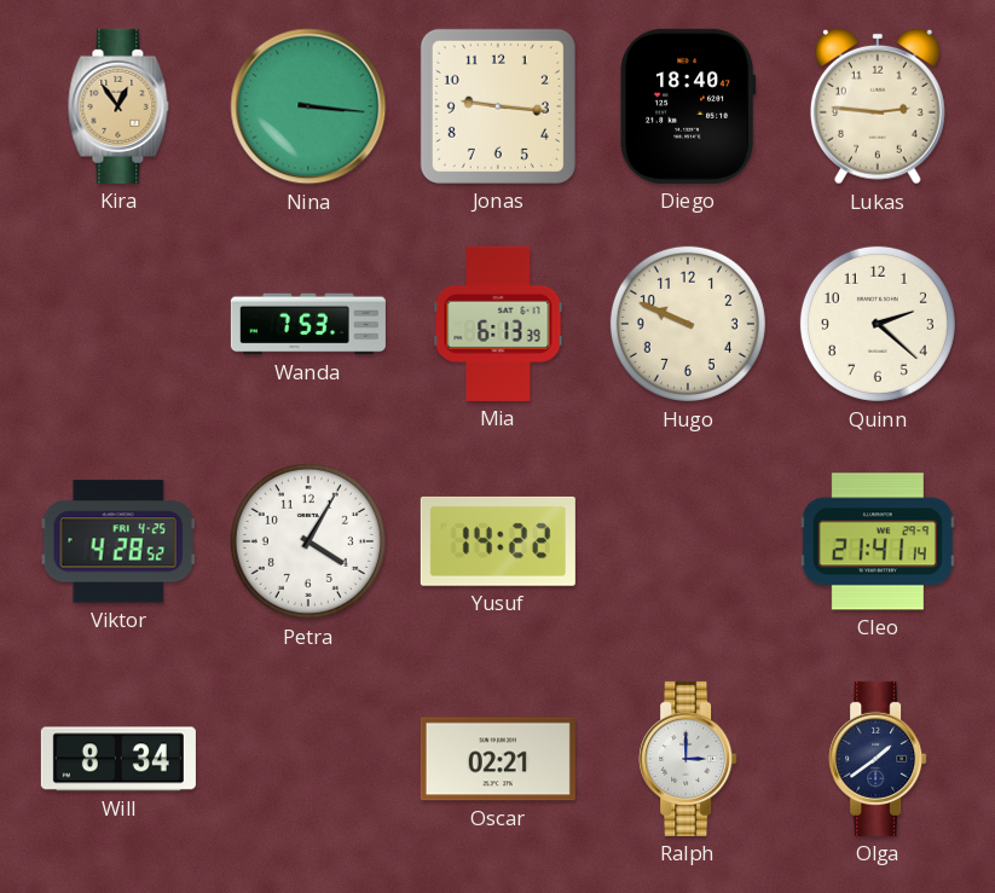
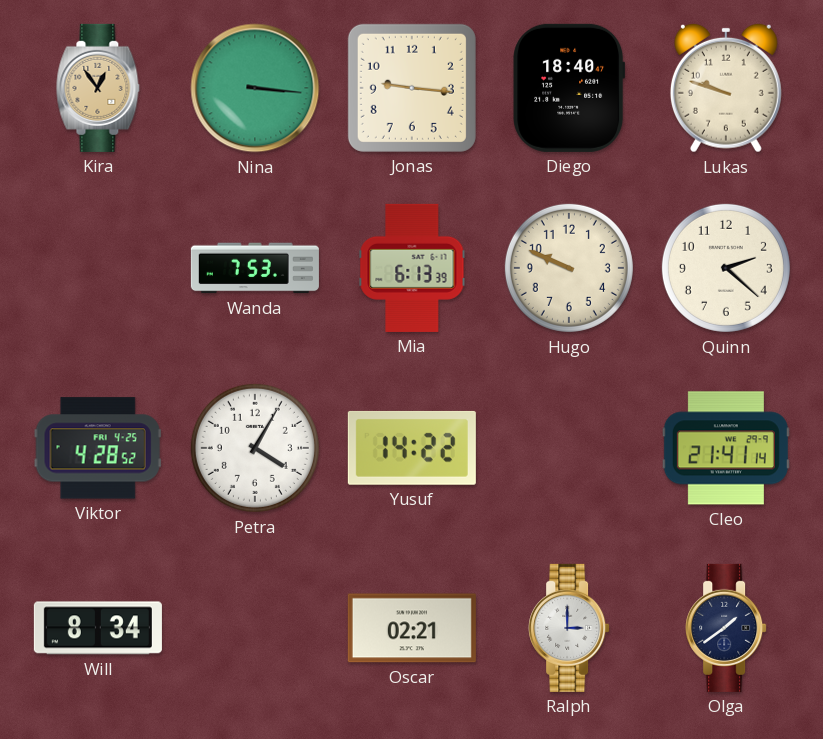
Lukas: 2:46 -> 9:48 (726, 88)
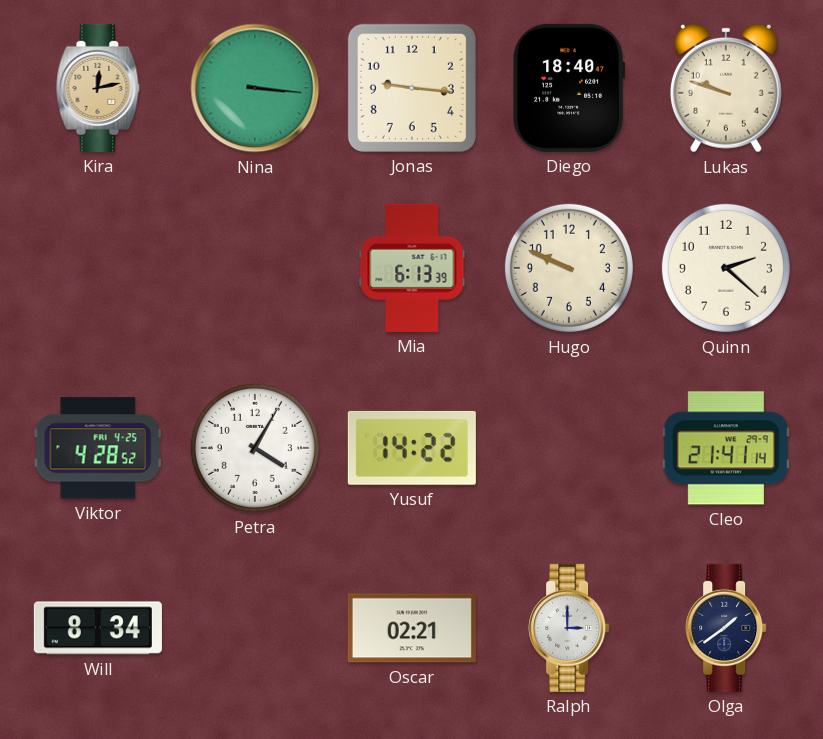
Kira: 12:54 -> 12:13 (98, 88)
Wanda: 7:53 -> none (255, 268)
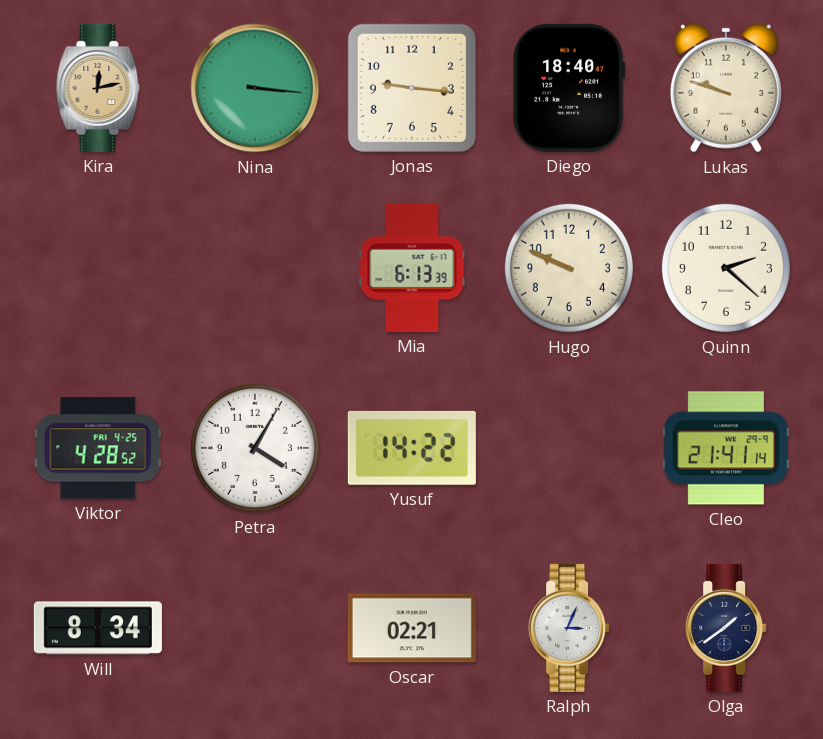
Ralph: 3:00 -> 3:04 (569, 628)
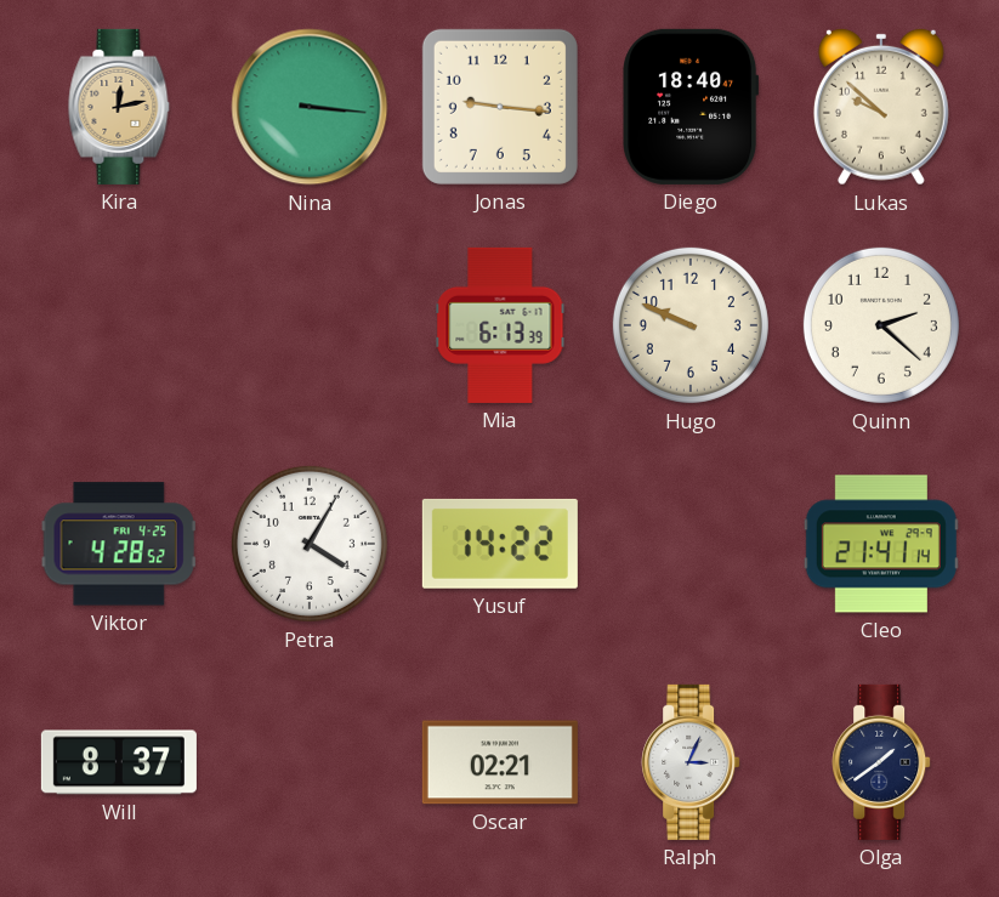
Lukas: 9:48 -> 9:52 (881, 107)
Will: 8:34 -> 8:37 (119, 762)
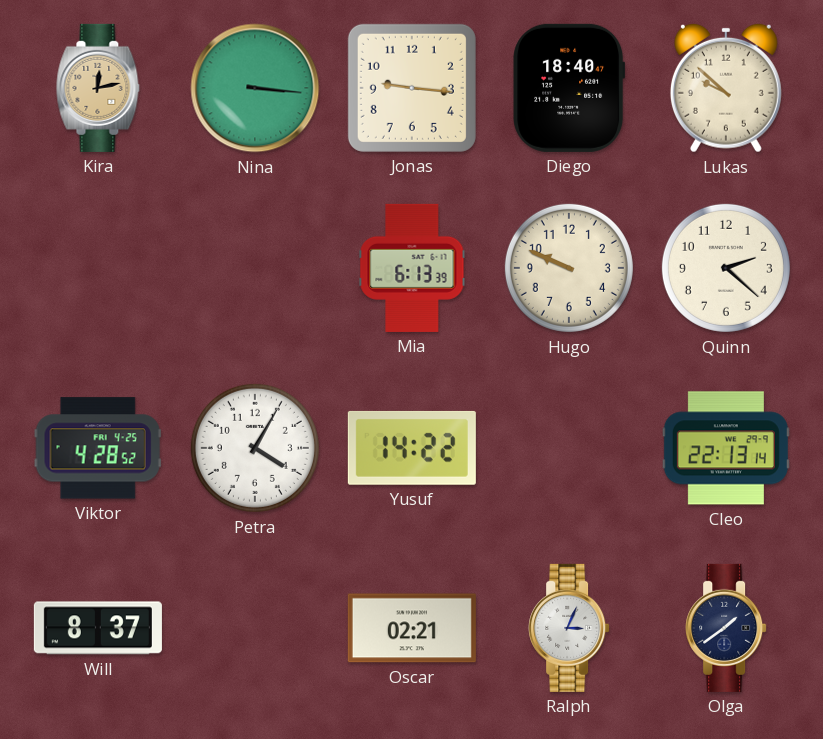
Cleo: 21:41 -> 22:13 (726, 448)
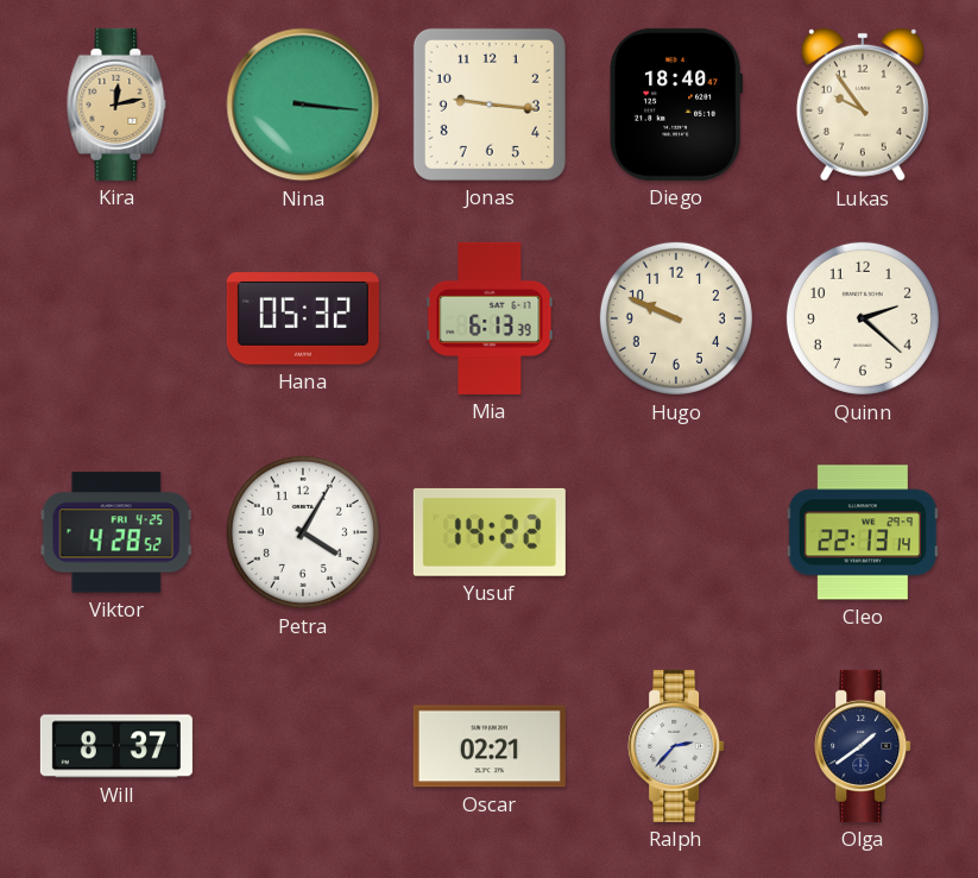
Lukas: 9:52 -> 9:54 (863, 105)
Hana: none -> 05:32 (303, 318)
Ralph: 3:04 -> 2:37 (676, 746)
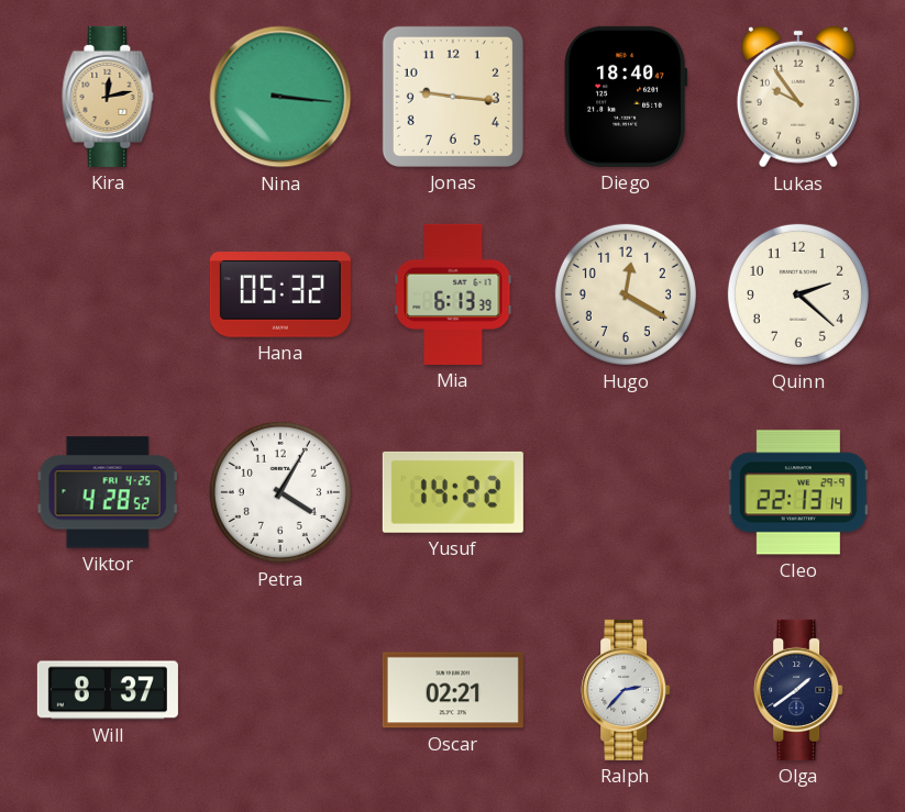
Hugo: 9:49 -> 12:20 (626, 294)
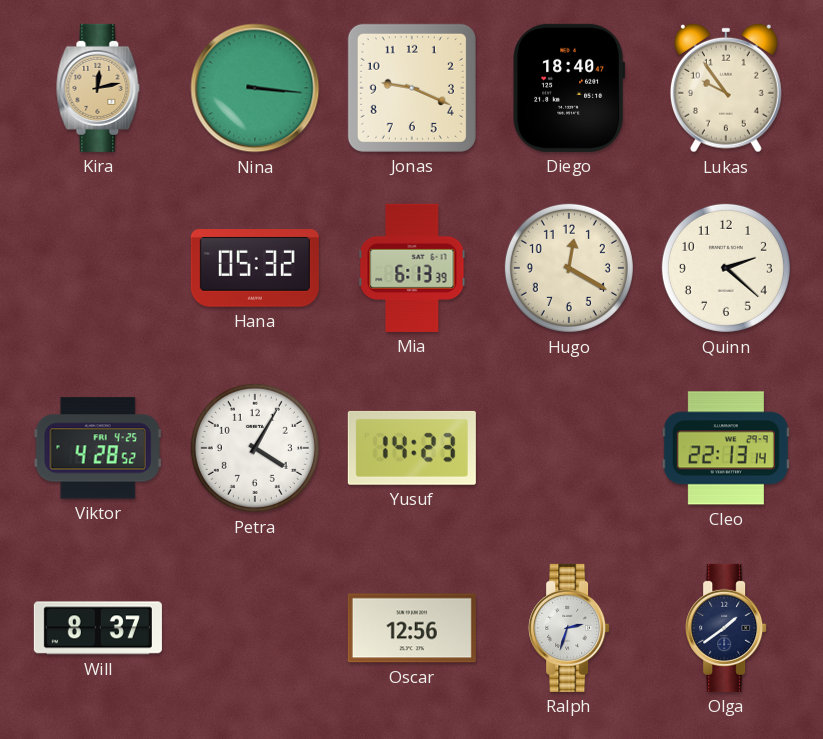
Jonas: 9:16 -> 9:19 (412, 88)
Yusuf: 14:22 -> 14:23 (412, 448)
Oscar: 02:21 -> 12:56 (412, 628)
Ralph: 2:37 -> 2:33 (569, 628)
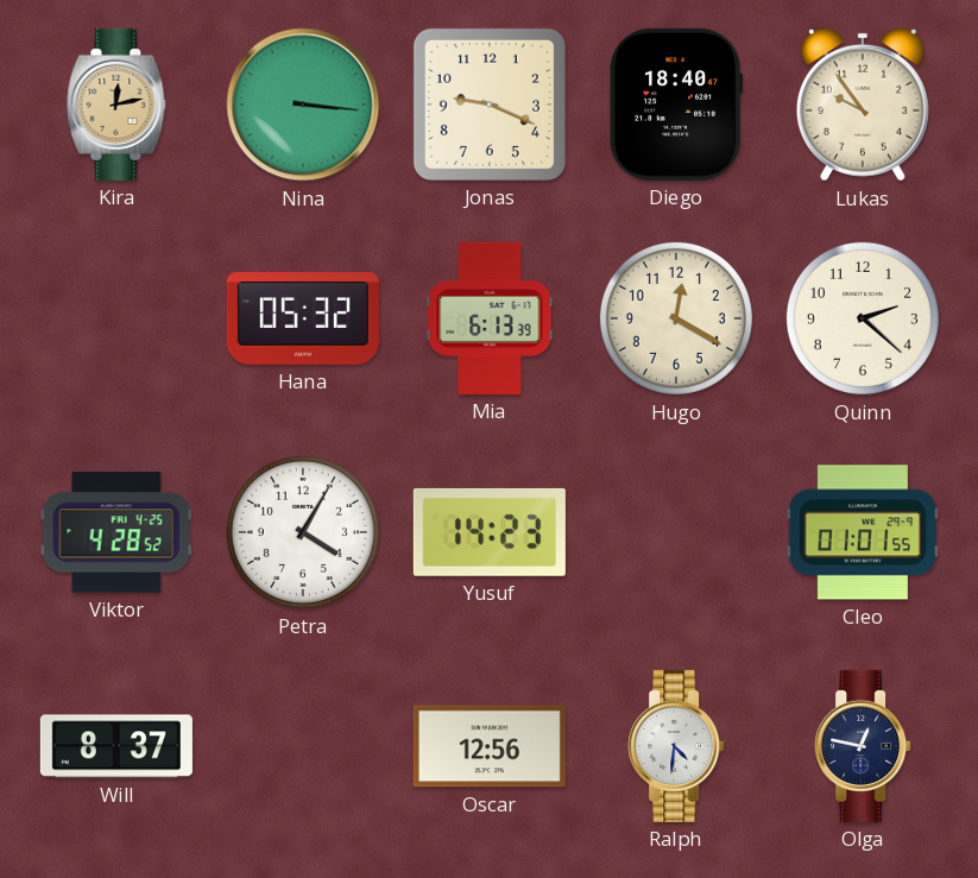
Cleo: 22:13 -> 01:01 (863, 532)
Ralph: 2:33 -> 4:31 (676, 746)
Olga: 1:39 -> 12:47 (863, 746)
